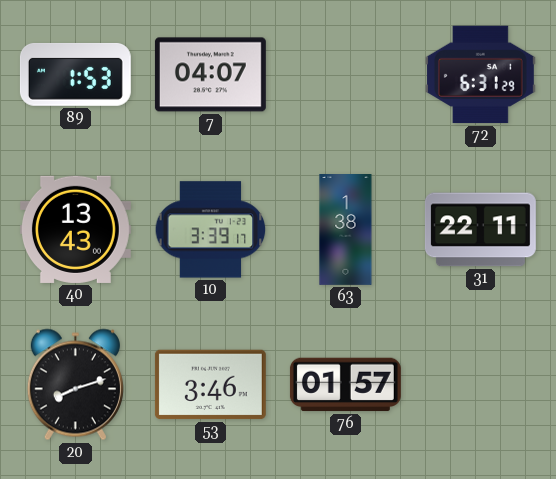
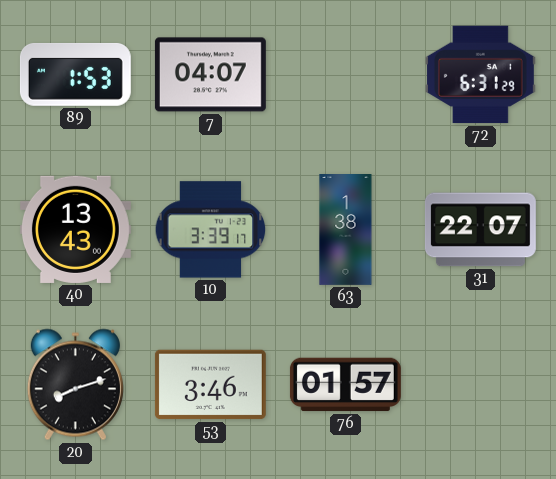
31: 22:11 -> 22:07 (480, 230)
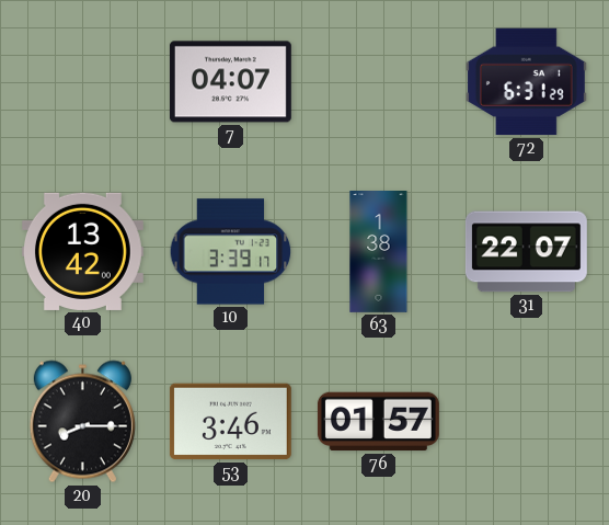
89: 1:53 -> none (75, 74)
40: 13:43 -> 13:42 (82, 251)
20: 8:12 -> 8:15 (82, 422)
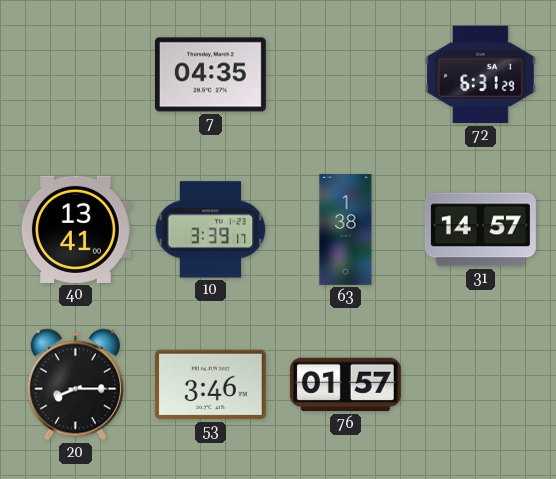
7: 04:07 -> 04:35 (210, 75)
40: 13:42 -> 13:41 (75, 229)
31: 22:07 -> 14:57 (480, 230)
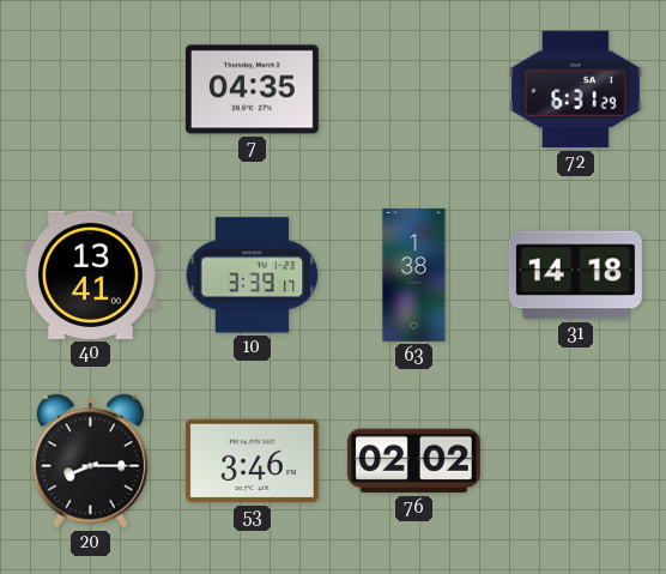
31: 14:57 -> 14:18 (575, 276)
76: 01:57 -> 02:02 (413, 461)
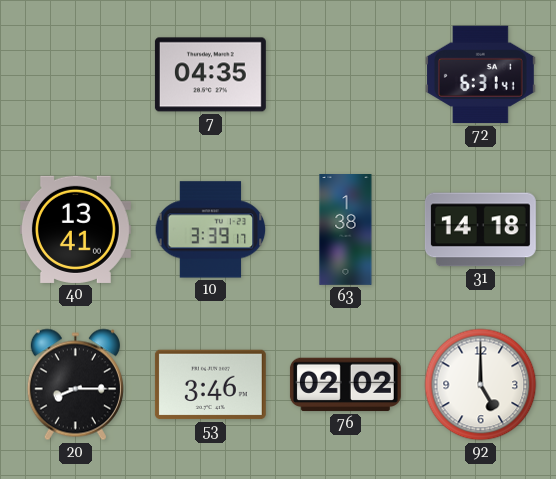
72: 6:31:29 -> 6:31:41 (480, 75)
92: none -> 5:00 (481, 385)
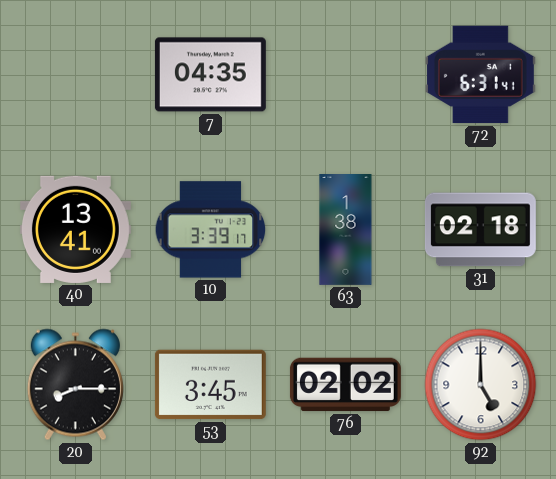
31: 14:18 -> 02:18 (480, 230)
53: 3:46 -> 3:45 (210, 385)
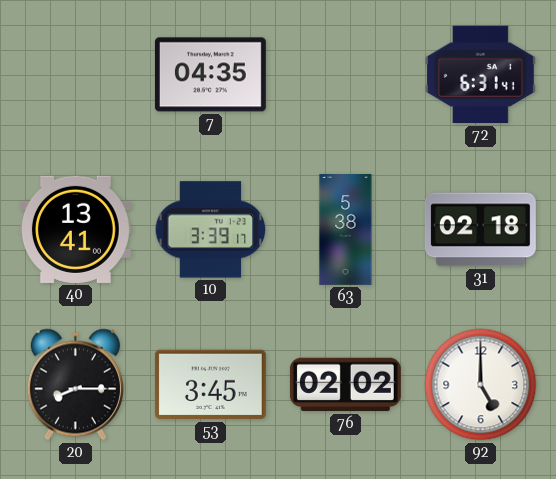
63: 1:38 -> 5:38 (346, 230)
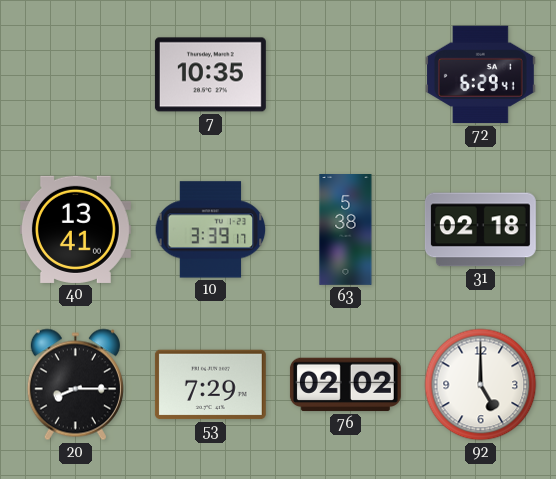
7: 04:35 -> 10:35 (210, 75)
72: 6:31 -> 6:29 (480, 75)
53: 3:45 -> 7:29 (210, 385)
